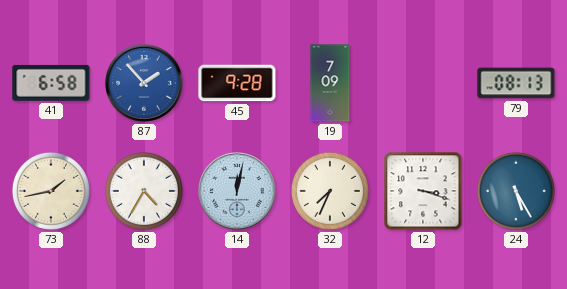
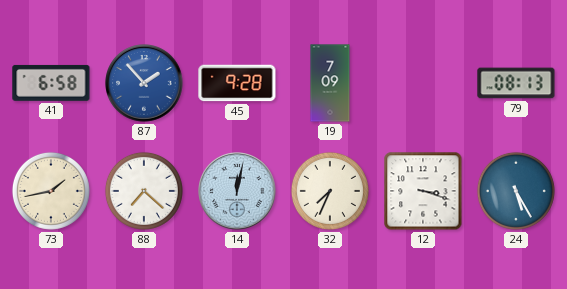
88: 4:35 -> 7:22 (144, 191)
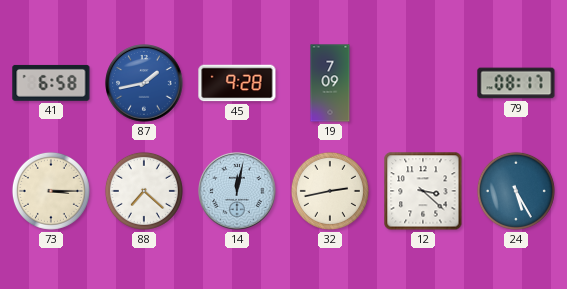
87: 1:53 -> 1:43 (144, 83)
79: 08:13 -> 08:17 (516, 83)
73: 1:43 -> 3:15 (51, 191)
32: 7:34 -> 2:43 (330, 191)
12: 3:18 -> 3:22 (423, 191)
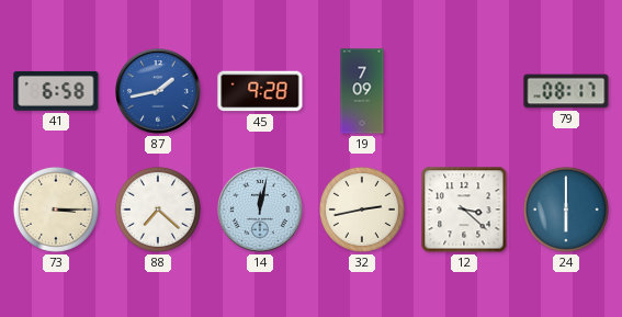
24: 5:25 -> 6:00 (566, 210)
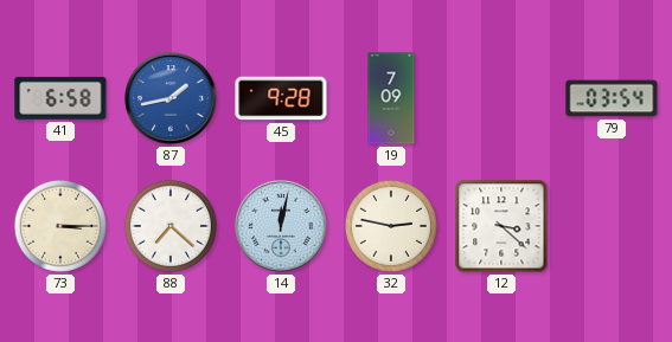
79: 08:17 -> 03:54 (612, 98)
32: 2:43 -> 2:47 (391, 226)
24: 6:00 -> none (566, 210)
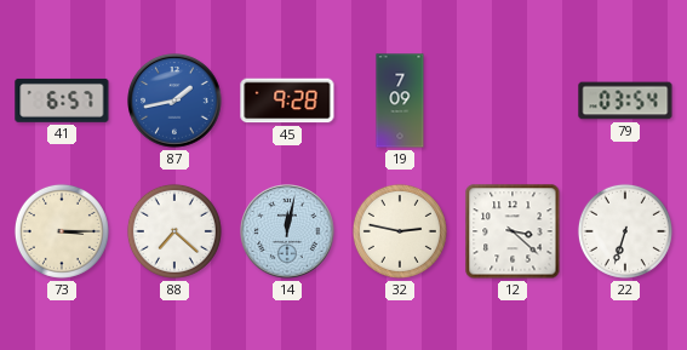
41: 6:58 -> 6:57 (62, 101)
22: none -> 6:33 (625, 231)
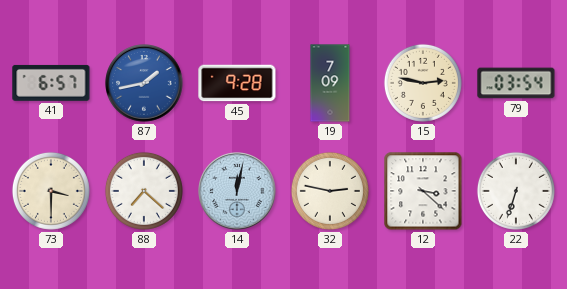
15: none -> 2:47 (423, 83)
73: 3:15 -> 3:30 (51, 191)
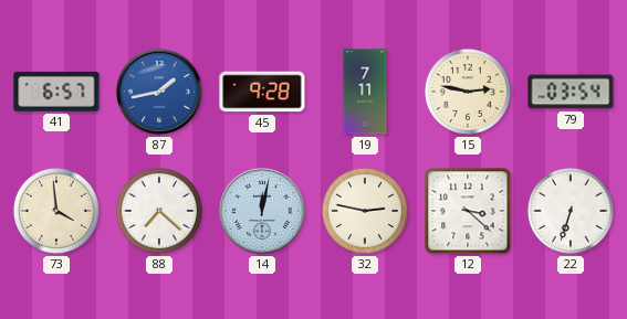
19: 7:09 -> 7:11 (365, 92)
73: 3:30 -> 3:59 (56, 211)
